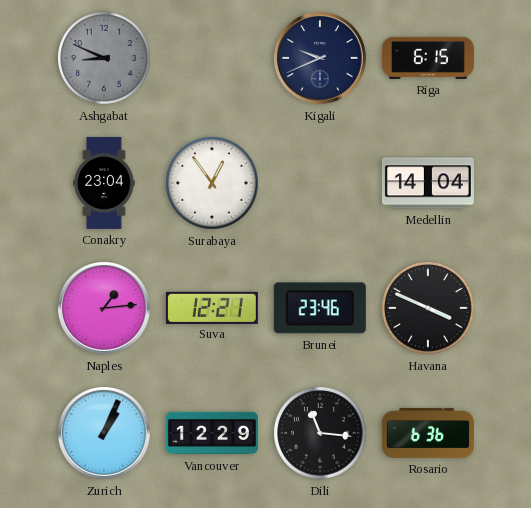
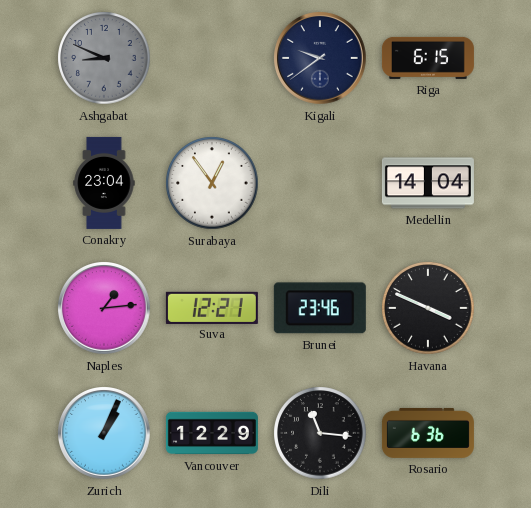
Kigali: 9:41 -> 9:39 (321, 59)
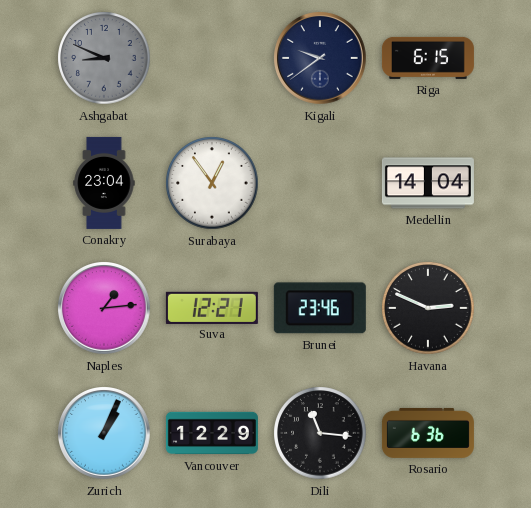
Havana: 3:49 -> 2:49 (428, 308)
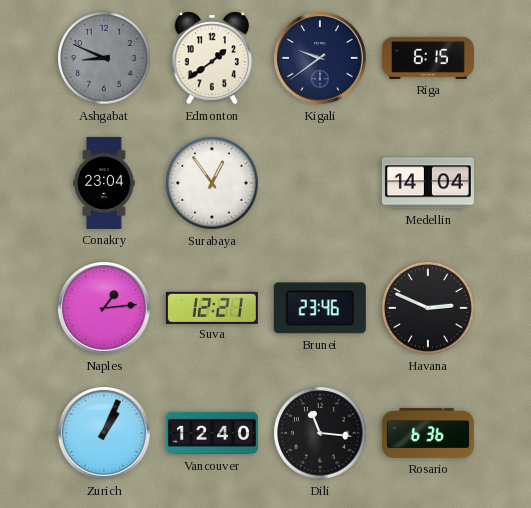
Edmonton: none -> 1:39 (212, 58)
Vancouver: 12:29 -> 12:40 (212, 433)
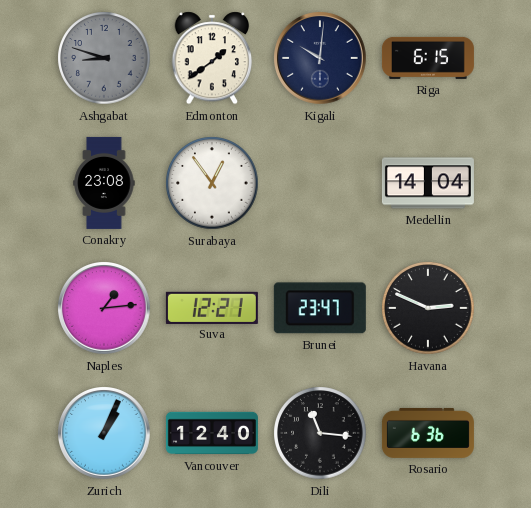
Ashgabat: 8:49 -> 8:48 (104, 58)
Kigali: 9:39 -> 10:01 (321, 59)
Conakry: 23:04 -> 23:08 (104, 183)
Brunei: 23:46 -> 23:47 (320, 308)
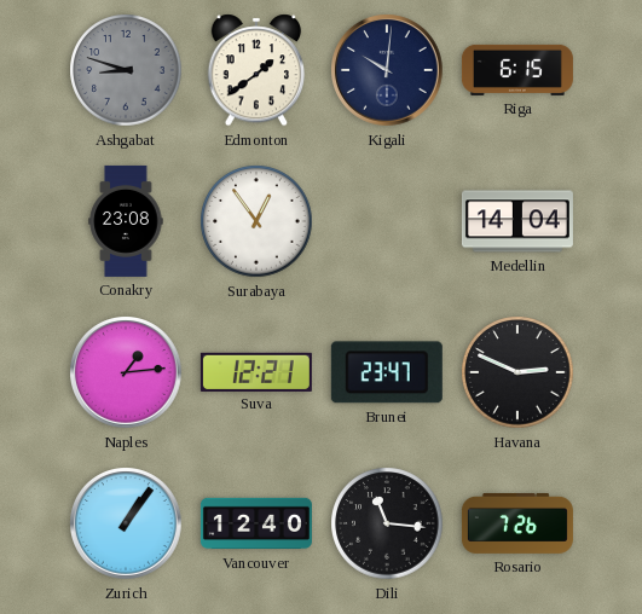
Zurich: 1:04 -> 1:06 (127, 525)
Rosario: 6:36 -> 7:26 (517, 523)
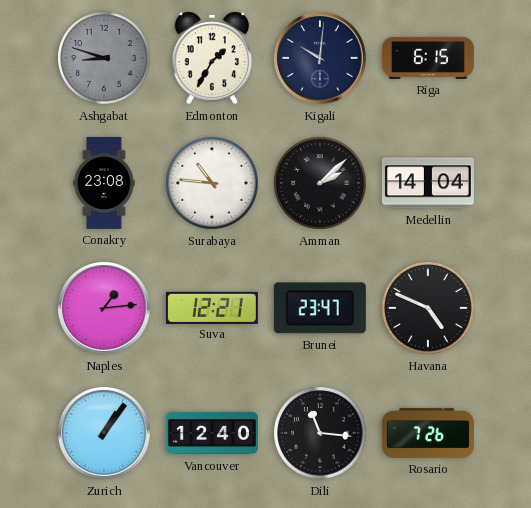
Edmonton: 1:39 -> 1:35 (212, 58)
Surabaya: 12:54 -> 10:46 (212, 183)
Amman: none -> 2:08 (320, 183)
Havana: 2:49 -> 4:49 (428, 308)
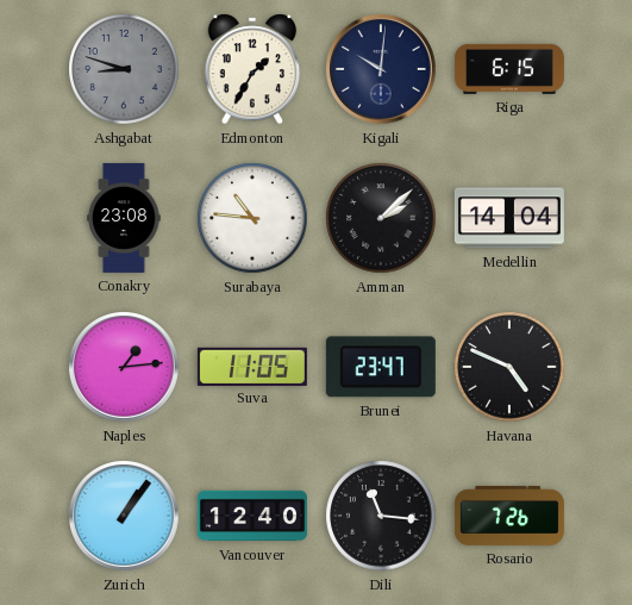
Suva: 12:21 -> 11:05 (252, 366)
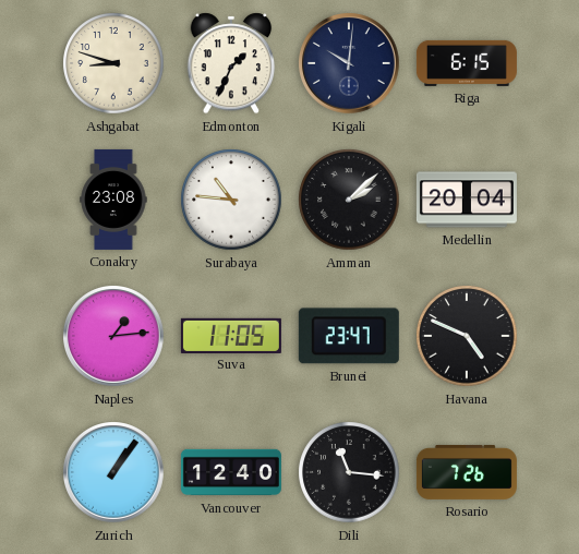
Ashgabat dial: grey -> cream (113, 63)
Edmonton: 1:35 -> 1:34 (231, 63)
Medellin: 14:04 -> 20:04 (467, 200)
